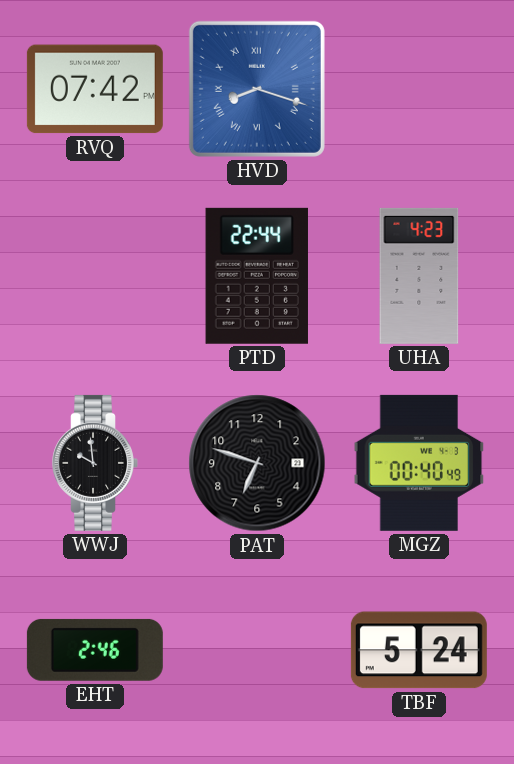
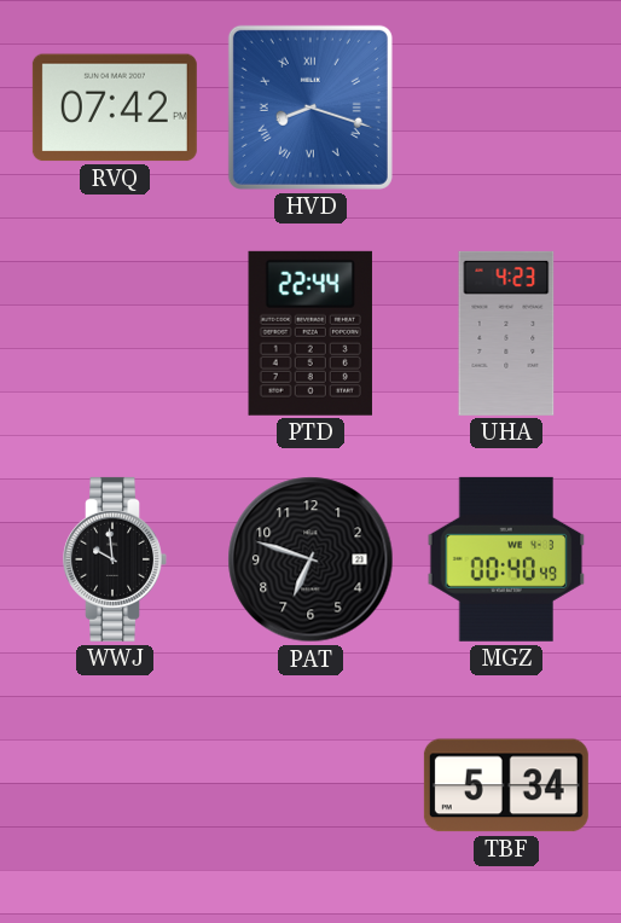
EHT: 2:46 -> none (95, 650)
TBF: 5:24 -> 5:34 (506, 785)
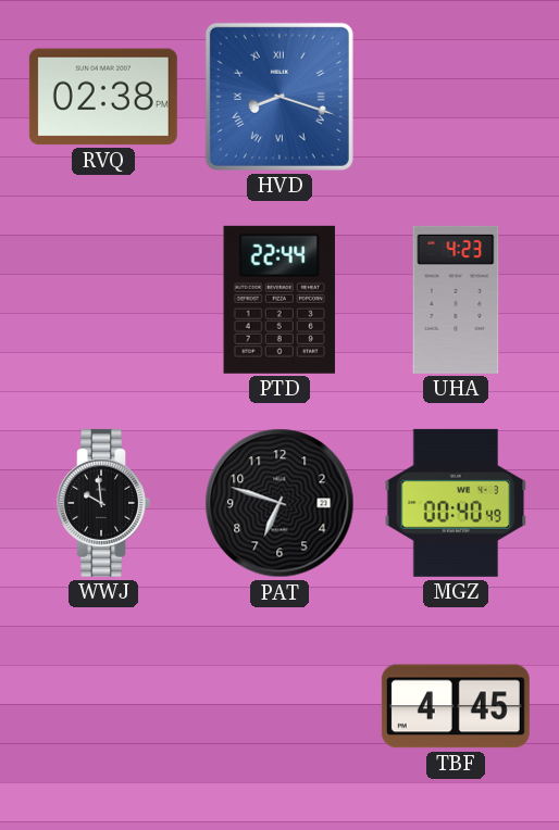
RVQ: 07:42 -> 02:38 (103, 97)
TBF: 5:34 -> 4:45 (456, 706)
